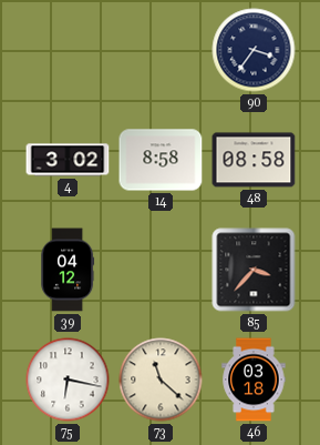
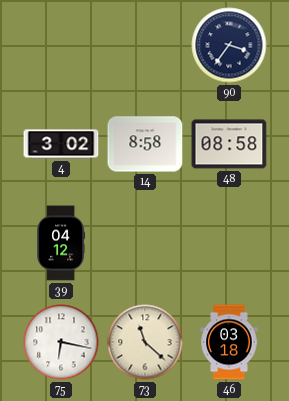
85: 3:37 -> none (254, 270)
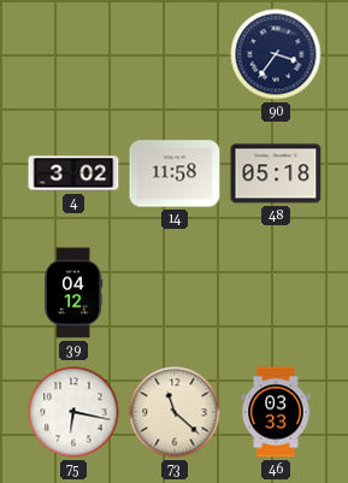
14: 8:58 -> 11:58 (175, 173)
48: 08:58 -> 05:18 (276, 173)
46: 03:18 -> 03:33 (276, 412)
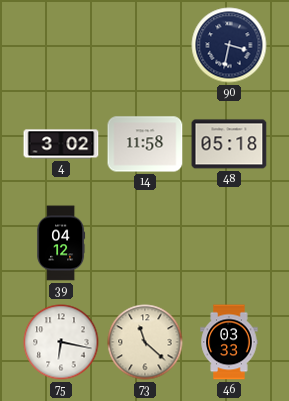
90: 3:36 -> 3:32 (229, 45)
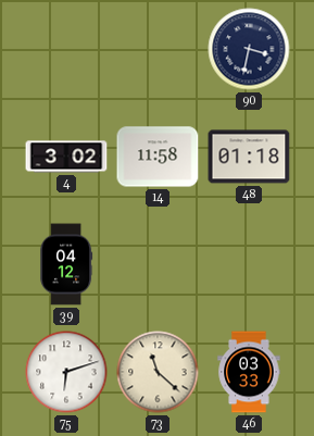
48: 05:18 -> 01:18 (249, 157)
75: 6:17 -> 6:12 (66, 372)
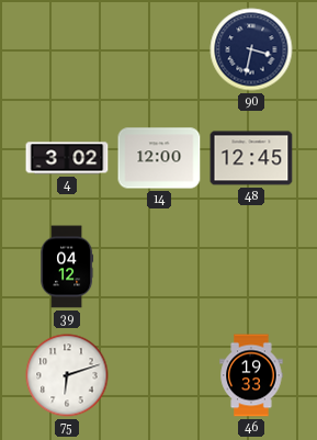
14: 11:58 -> 12:00 (159, 158)
48: 01:18 -> 12:45 (251, 158)
73: 11:22 -> none (158, 372)
46: 03:33 -> 19:33 (251, 375)
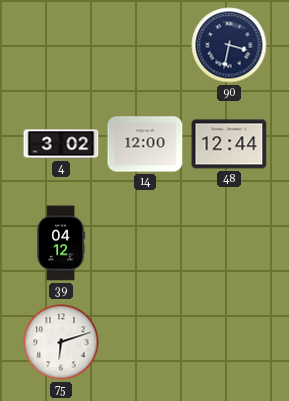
48: 12:45 -> 12:44 (229, 144)
46: 19:33 -> none (251, 375)
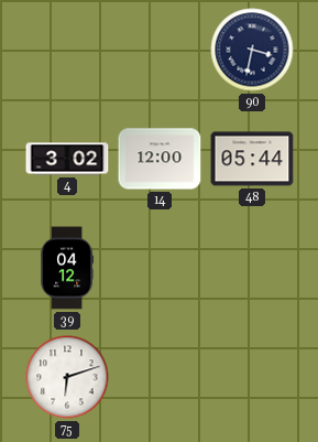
48: 12:44 -> 05:44 (252, 159)
